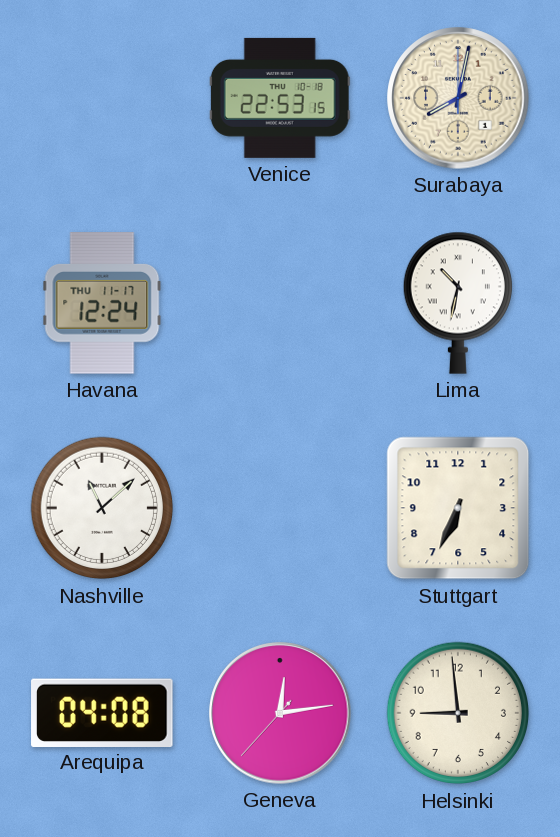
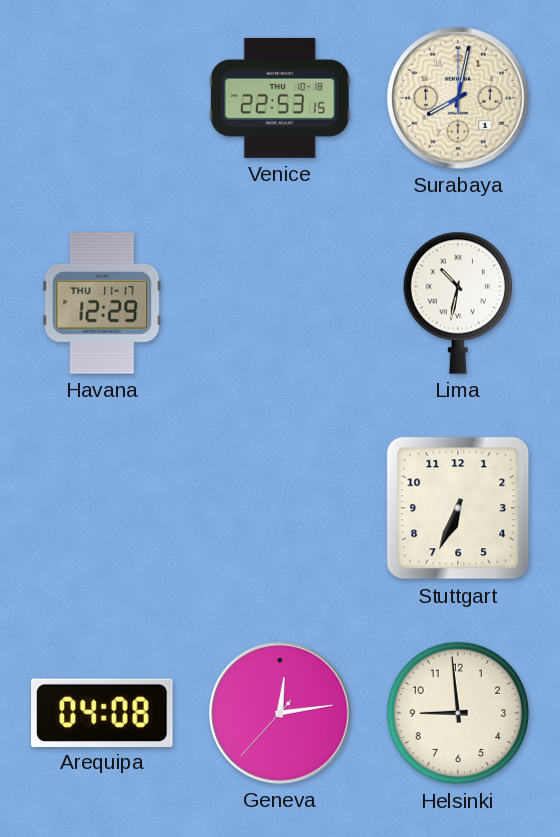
Havana: 12:24 -> 12:29 (102, 303)
Nashville: 11:08 -> none (102, 508)
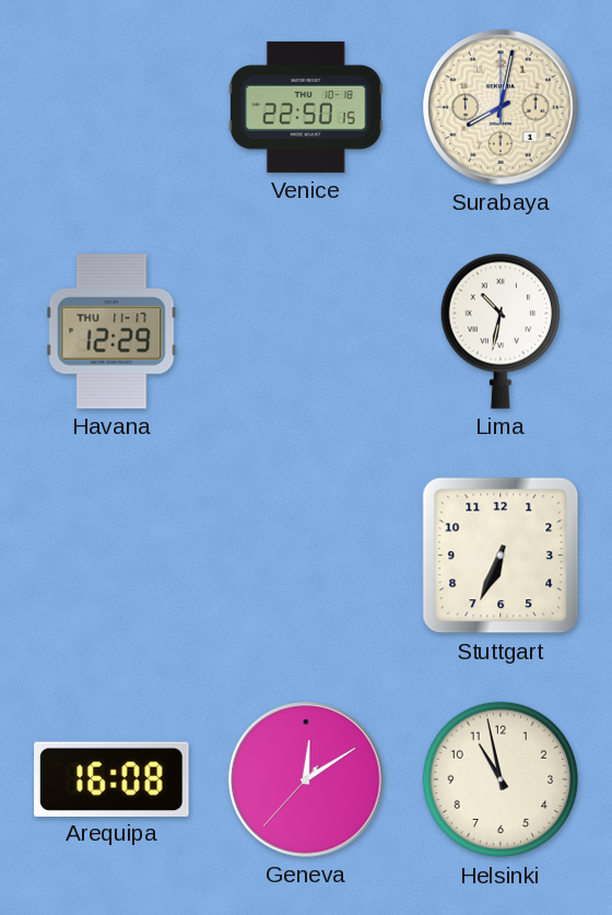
Venice: 22:53 -> 22:50 (306, 107)
Arequipa: 04:08 -> 16:08 (111, 778)
Geneva: 12:13 -> 12:09 (306, 779)
Helsinki: 8:59 -> 10:58 (501, 779)
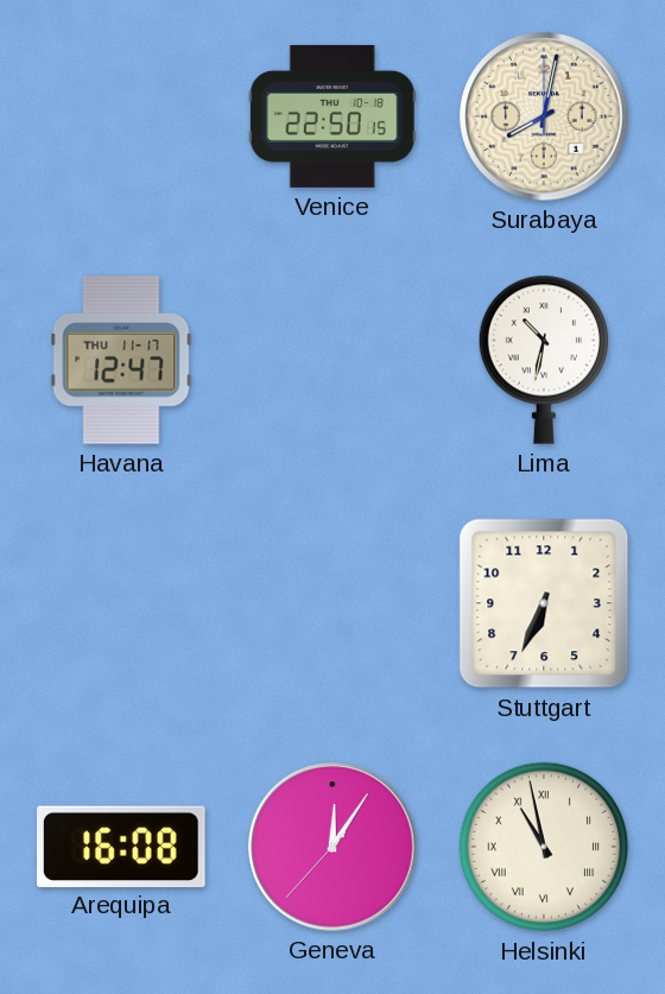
Havana: 12:29 -> 12:47 (121, 360)
Geneva: 12:09 -> 12:05 (332, 847)
Helsinki numerals: Arabic -> Roman (544, 847)
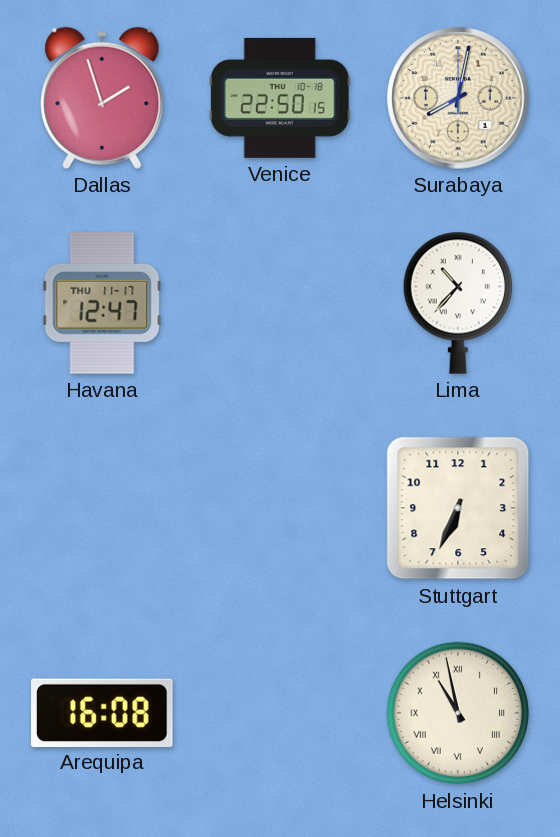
Dallas: none -> 1:57 (102, 98)
Lima: 10:32 -> 10:37 (458, 303)
Geneva: 12:05 -> none (332, 847)
